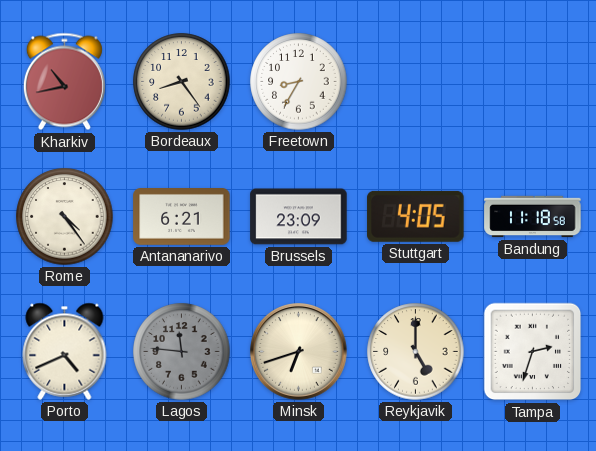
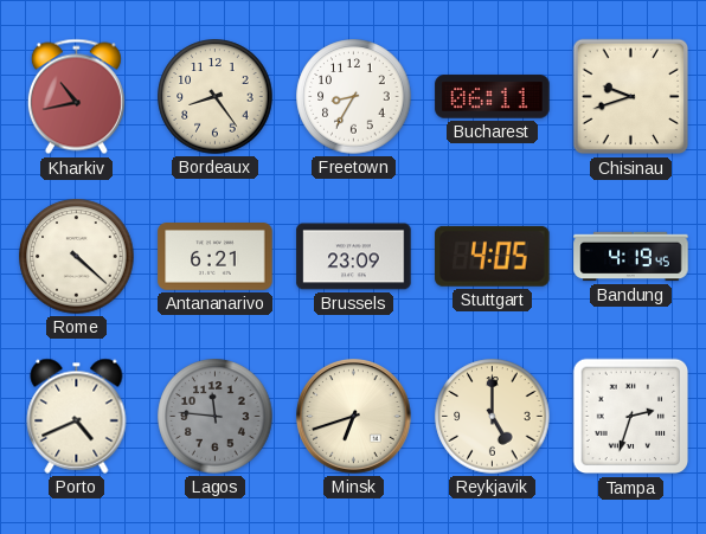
Bucharest: none -> 06:11 (493, 97)
Chisinau: none -> 9:42 (631, 97)
Rome: 4:24 -> 4:22 (77, 257)
Bandung: 11:18 -> 4:19 (631, 257)
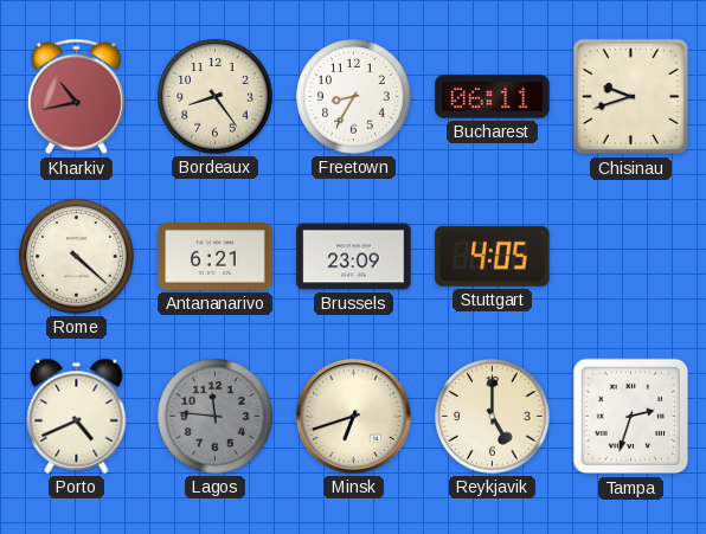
Bandung: 4:19 -> none (631, 257)
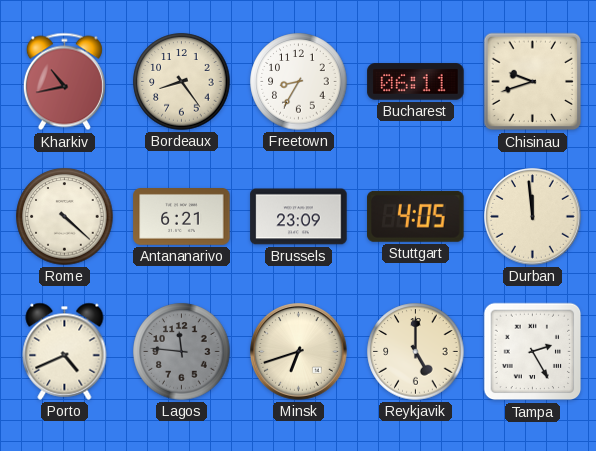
Durban: none -> 11:59 (533, 217)
Tampa: 2:33 -> 2:25 (533, 352)
